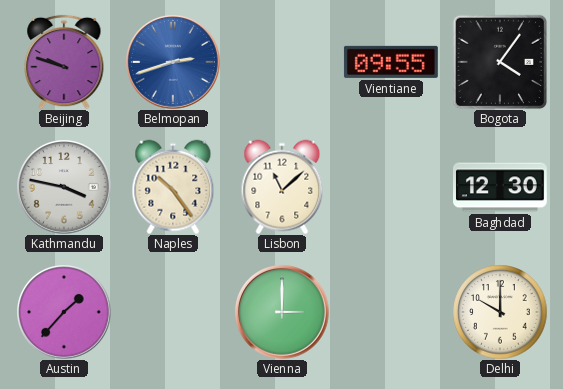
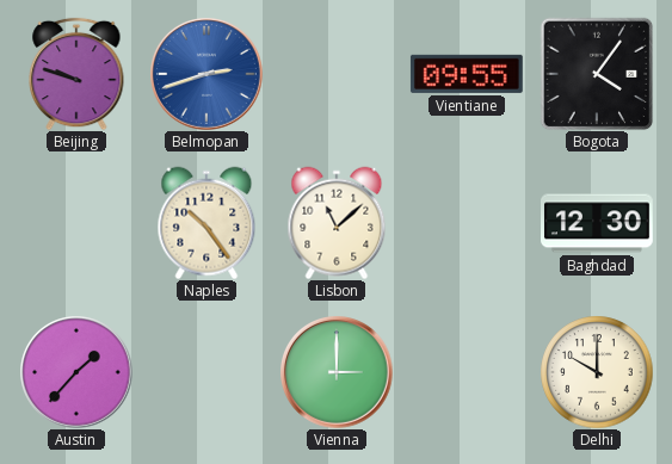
Kathmandu: 3:47 -> none (64, 187)
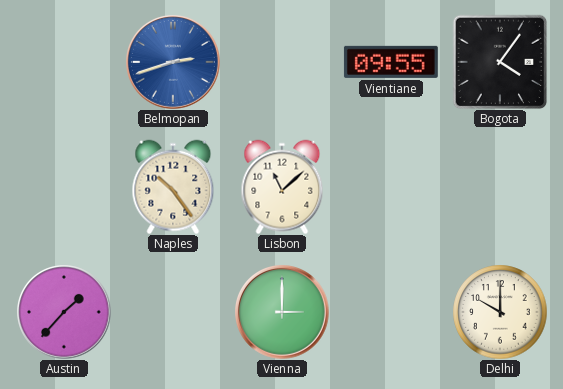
Beijing: 9:48 -> none (76, 74)
Baghdad: 12:30 -> none (598, 223)
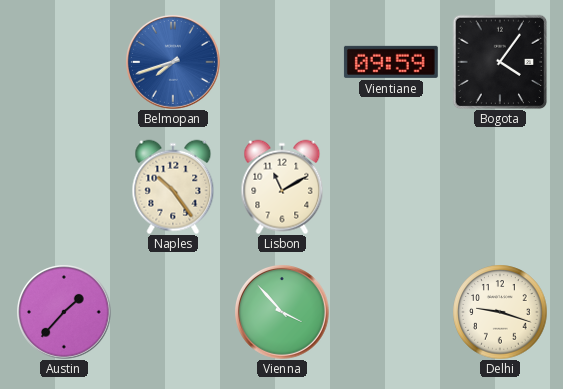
Belmopan: 2:42 -> 7:42 (173, 62)
Vientiane: 09:55 -> 09:59 (391, 62)
Lisbon: 11:08 -> 11:10 (282, 187)
Vienna: 3:00 -> 3:53 (282, 312)
Delhi: 10:00 -> 9:18 (500, 312)
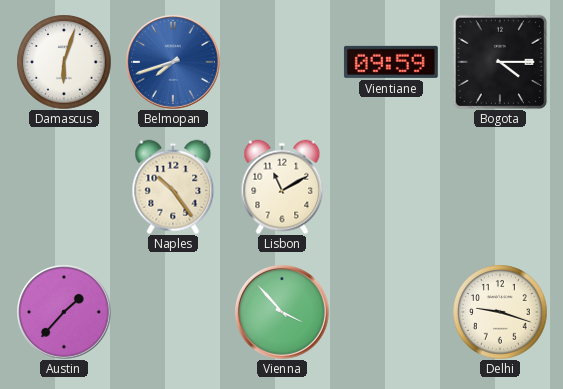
Damascus: none -> 6:03 (64, 62)
Bogota: 4:06 -> 4:15 (500, 62)
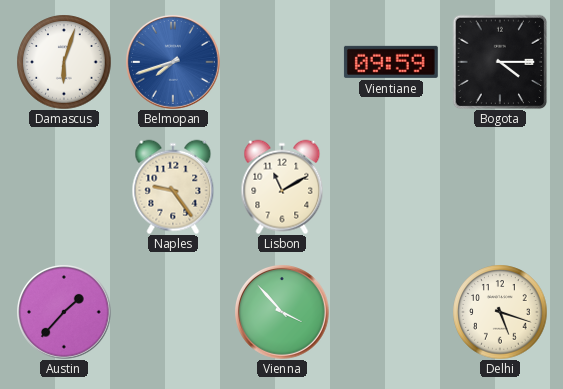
Naples: 10:24 -> 9:24 (173, 187)
Delhi: 9:18 -> 5:18 (500, 312)
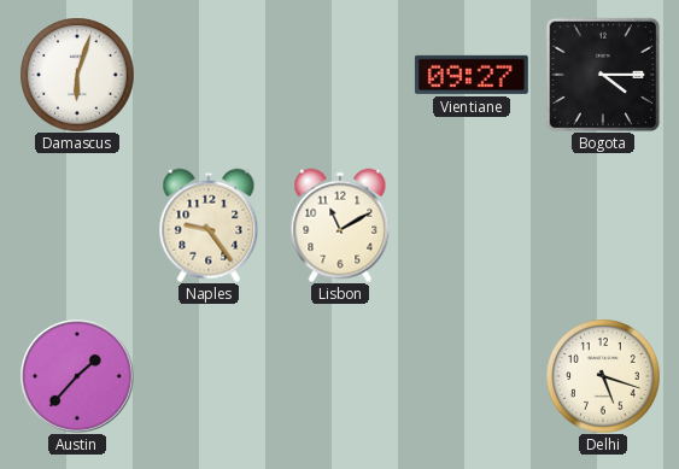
Belmopan: 7:42 -> none (173, 62)
Vientiane: 09:59 -> 09:27 (472, 75)
Vienna: 3:53 -> none (282, 312)
